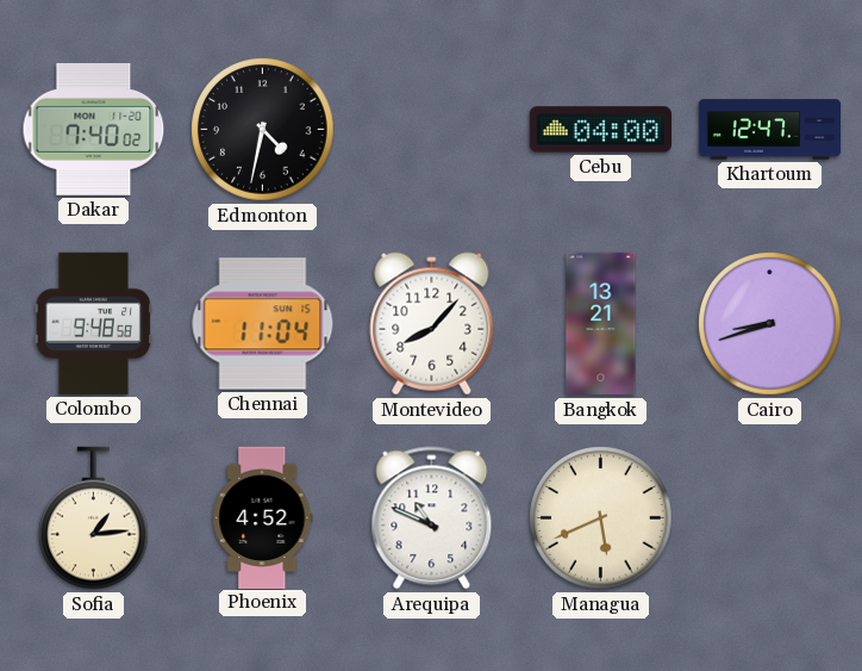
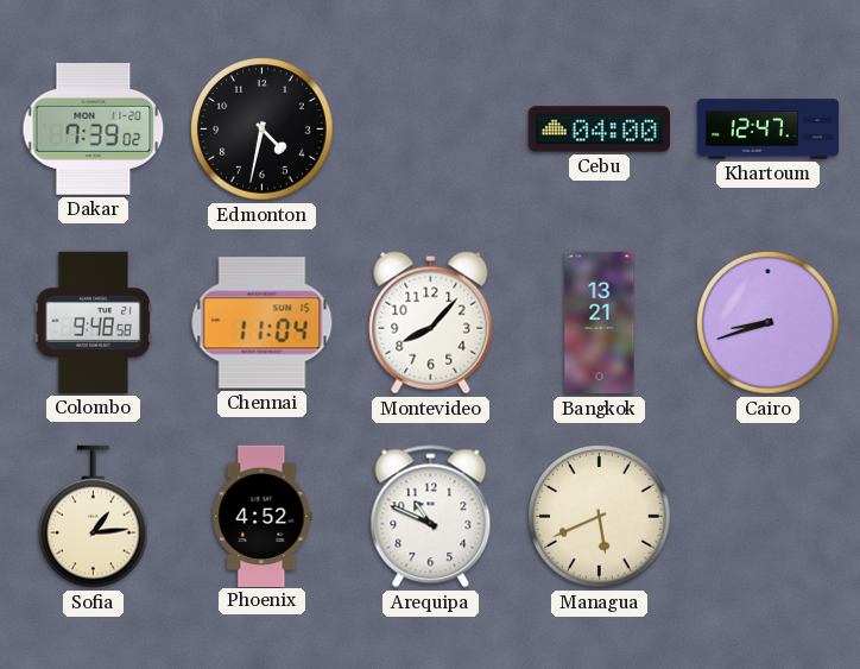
Dakar: 7:40 -> 7:39 (94, 128)
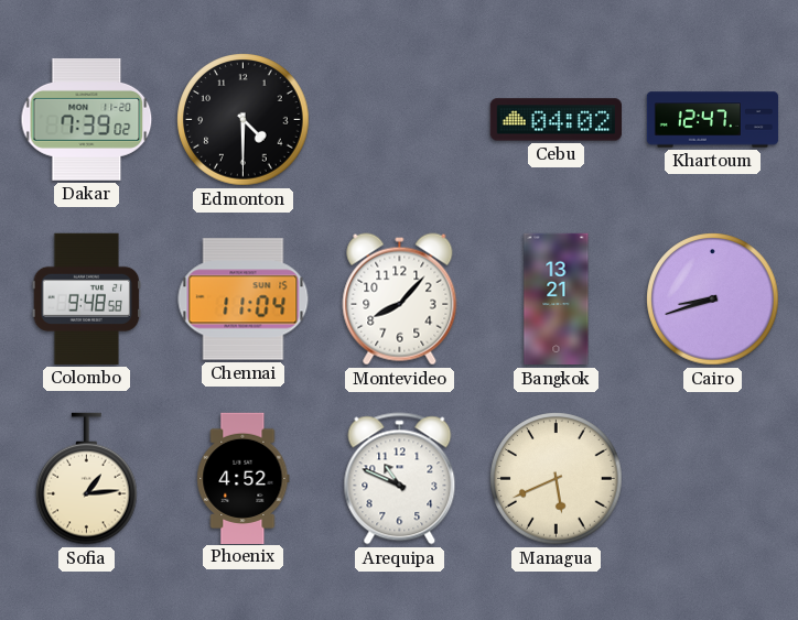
Edmonton: 4:32 -> 4:30 (244, 120)
Cebu: 04:00 -> 04:02 (556, 120)
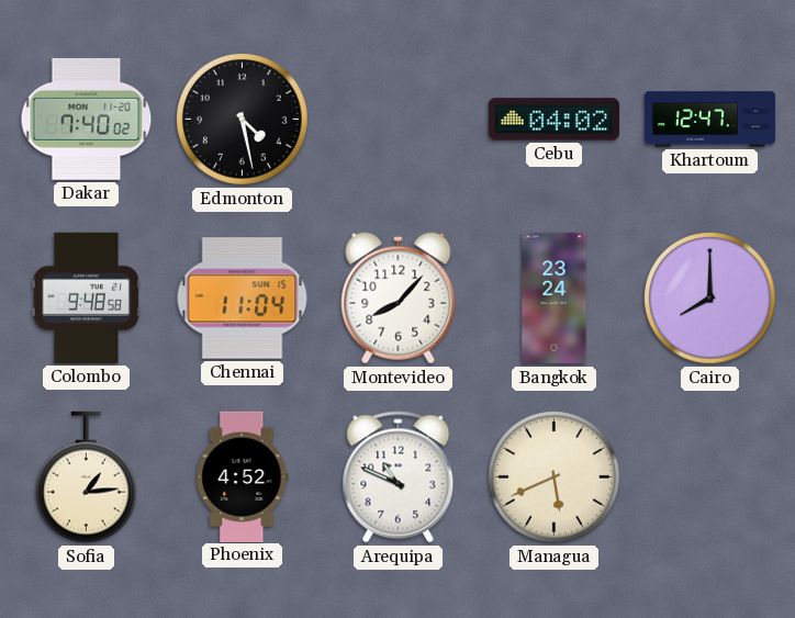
Dakar: 7:39 -> 7:40 (87, 119)
Edmonton: 4:30 -> 4:28 (243, 120)
Bangkok: 13:21 -> 23:24 (555, 299)
Cairo: 8:42 -> 8:00 (710, 299)
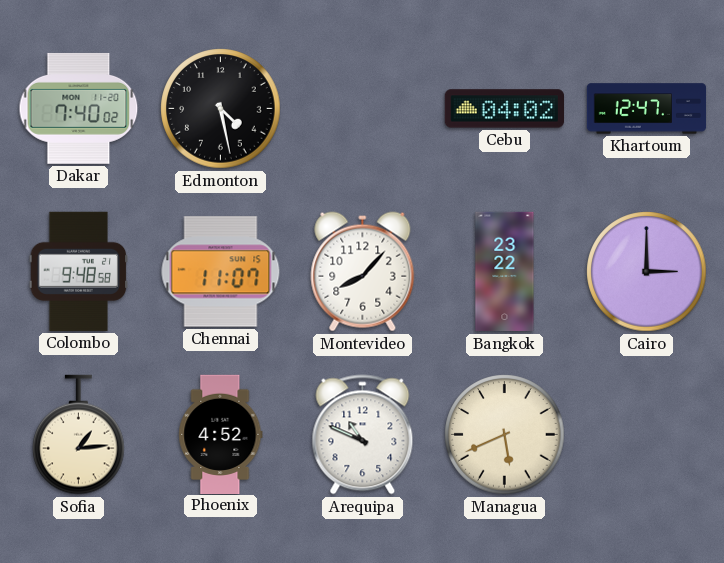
Chennai: 11:04 -> 11:07 (221, 272)
Bangkok: 23:24 -> 23:22 (505, 272)
Cairo: 8:00 -> 3:00 (647, 272)
